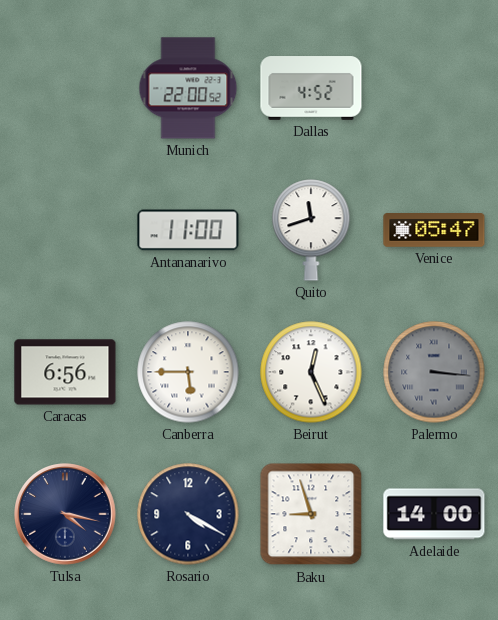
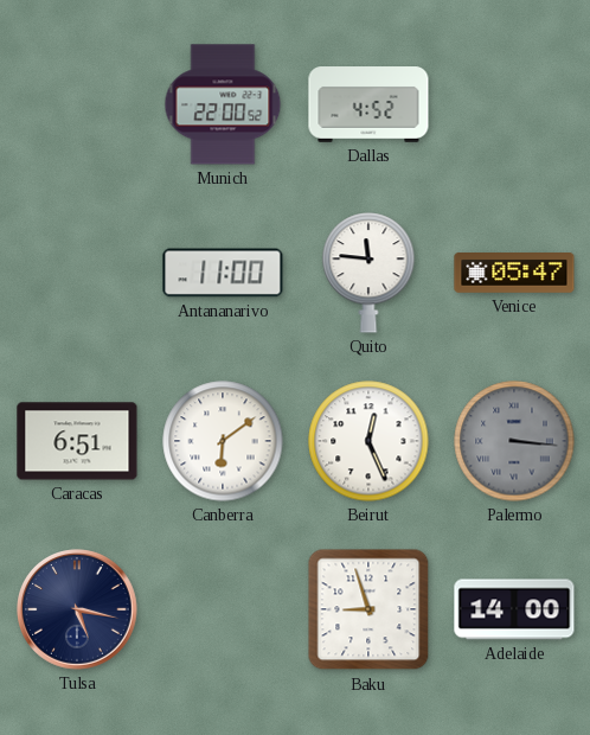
Quito: 11:42 -> 11:46 (368, 273)
Caracas: 6:56 -> 6:51 (77, 441)
Canberra: 5:45 -> 6:09 (223, 441)
Tulsa: 4:17 -> 5:17 (77, 609)
Rosario: 4:20 -> none (188, 514)
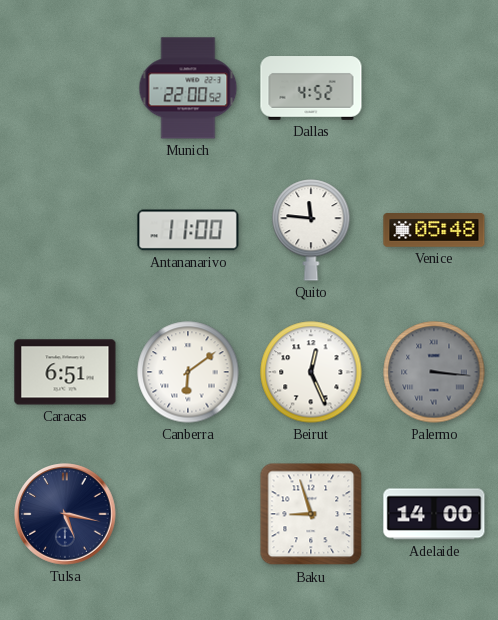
Venice: 05:47 -> 05:48 (434, 231)
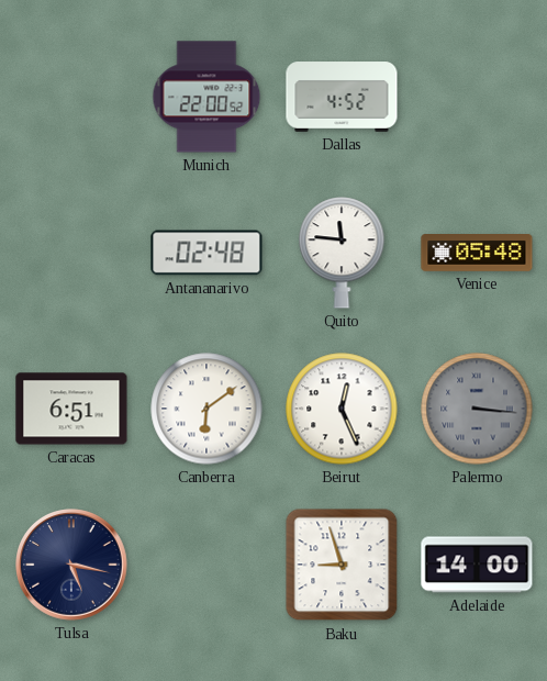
Antananarivo: 11:00 -> 02:48 (206, 253)
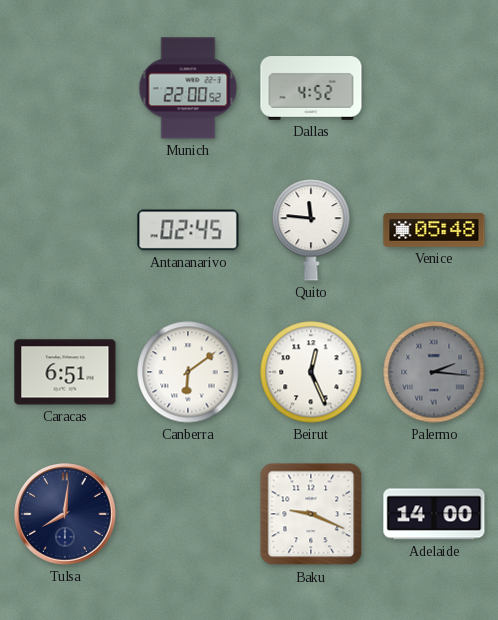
Antananarivo: 02:48 -> 02:45 (188, 230)
Palermo: 3:16 -> 2:16 (434, 372)
Tulsa: 5:17 -> 8:01 (65, 514)
Baku: 8:57 -> 9:19 (311, 514)
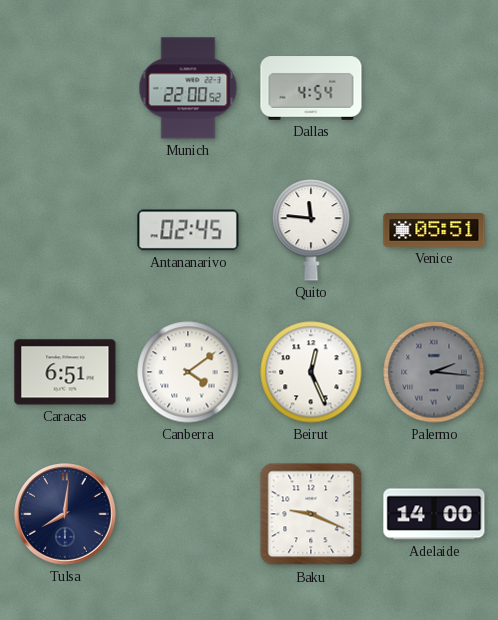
Dallas: 4:52 -> 4:54 (311, 88)
Venice: 05:48 -> 05:51 (434, 231)
Canberra: 6:09 -> 4:09 (188, 372)
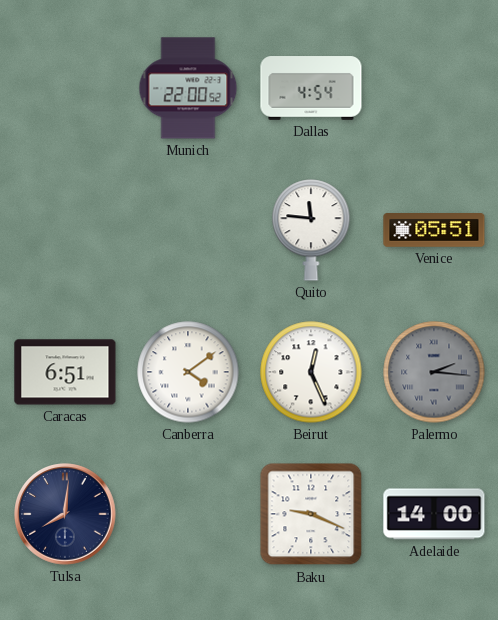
Antananarivo: 02:45 -> none (188, 230)
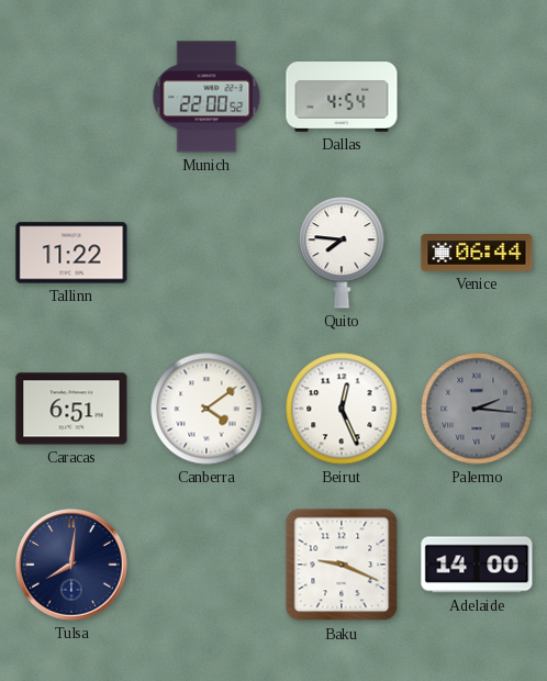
Tallinn: none -> 11:22 (71, 253)
Quito: 11:46 -> 7:46 (342, 253)
Venice: 05:51 -> 06:44 (477, 254)
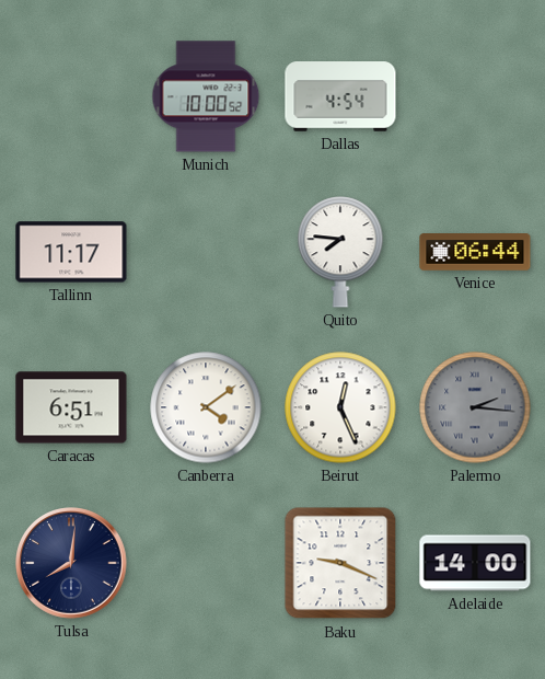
Munich: 22:00 -> 10:00 (206, 96)
Tallinn: 11:22 -> 11:17 (71, 252)
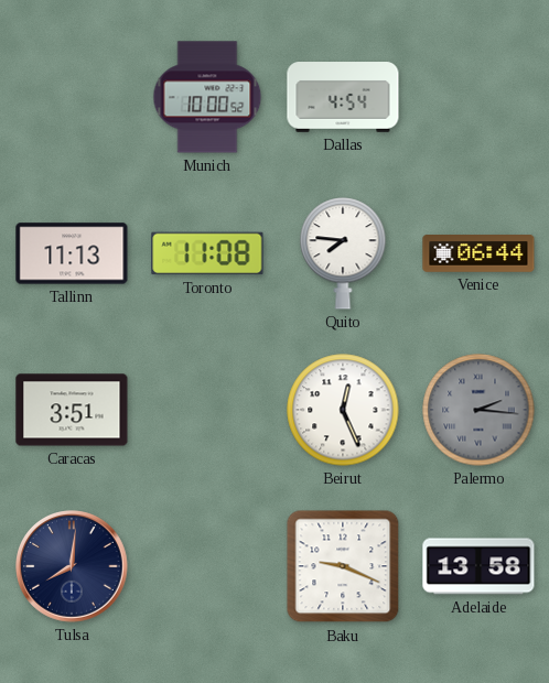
Tallinn: 11:17 -> 11:13 (72, 253)
Toronto: none -> 11:08 (207, 253)
Caracas: 6:51 -> 3:51 (72, 410)
Canberra: 4:09 -> none (206, 407)
Adelaide: 14:00 -> 13:58 (478, 566)
